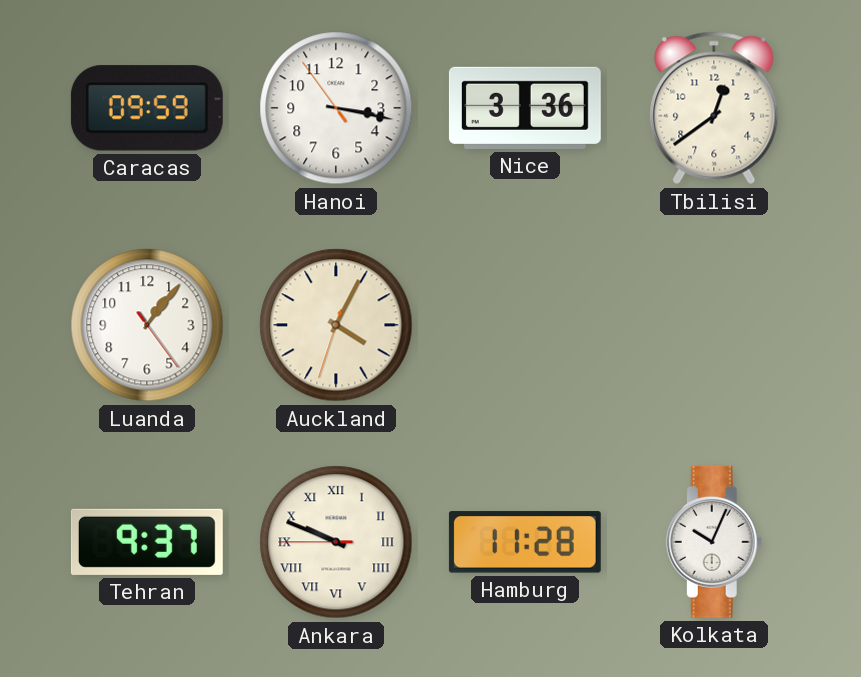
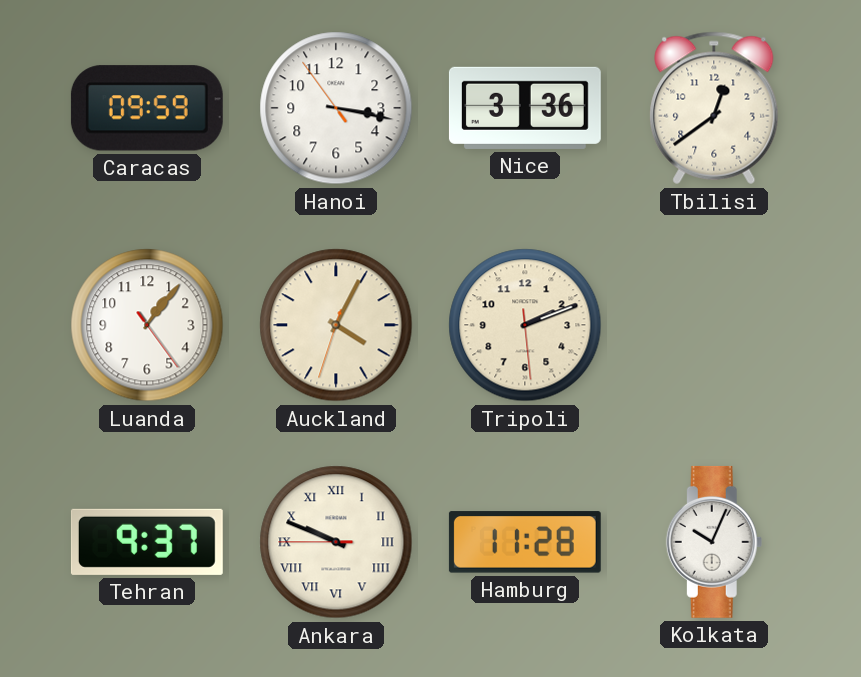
Tripoli: none -> 2:11 (525, 325)
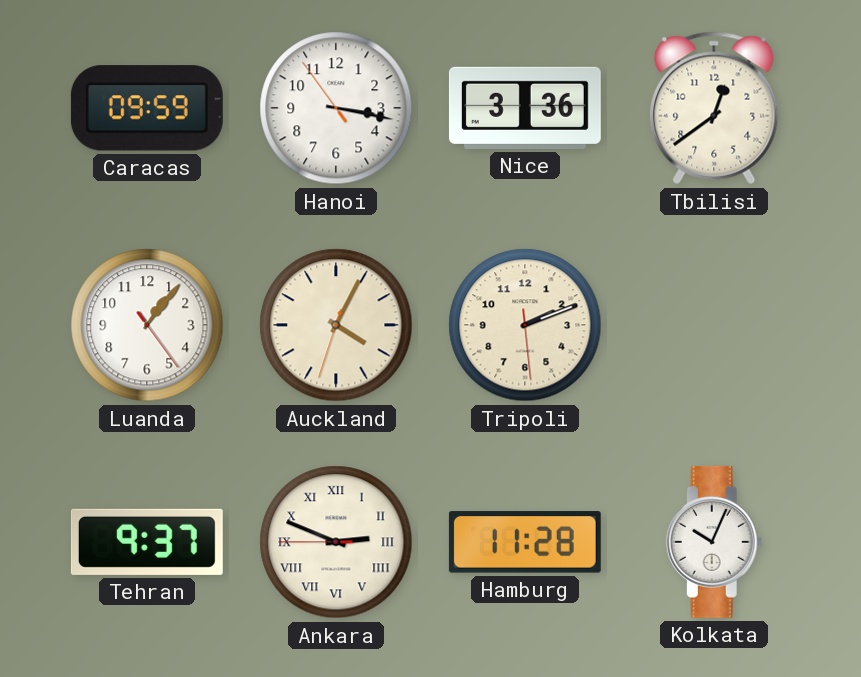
Ankara: 9:48 -> 2:48 (336, 542)
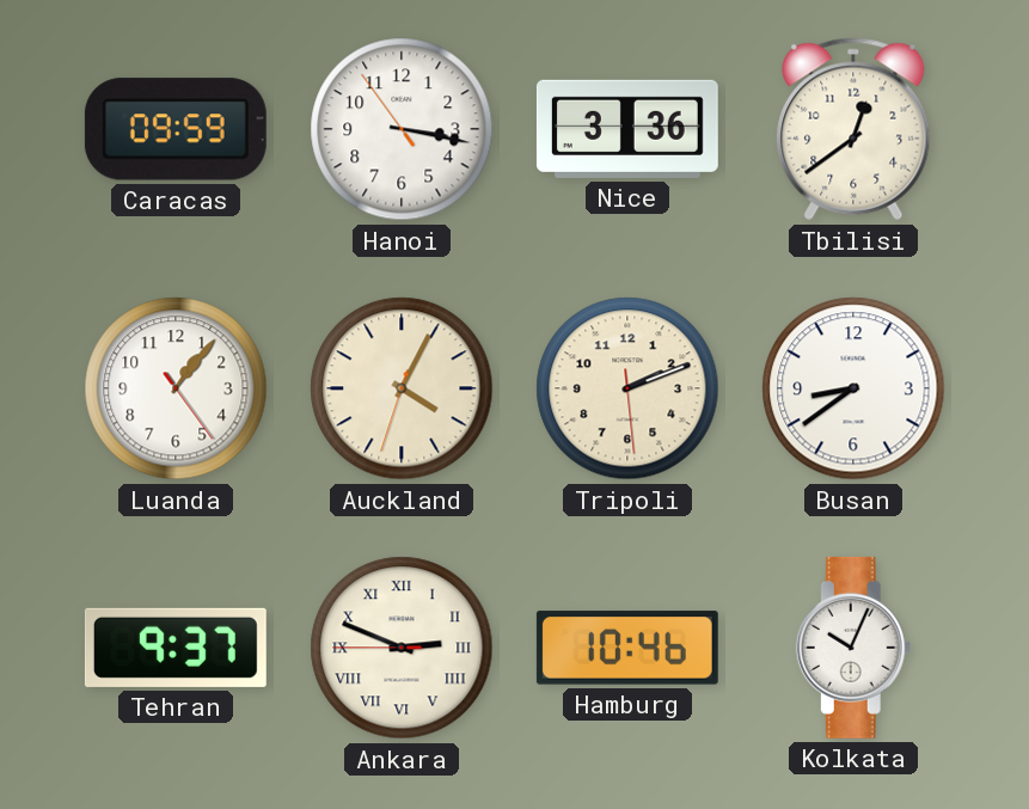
Busan: none -> 8:39 (853, 388)
Hamburg: 11:28 -> 10:46 (627, 648)
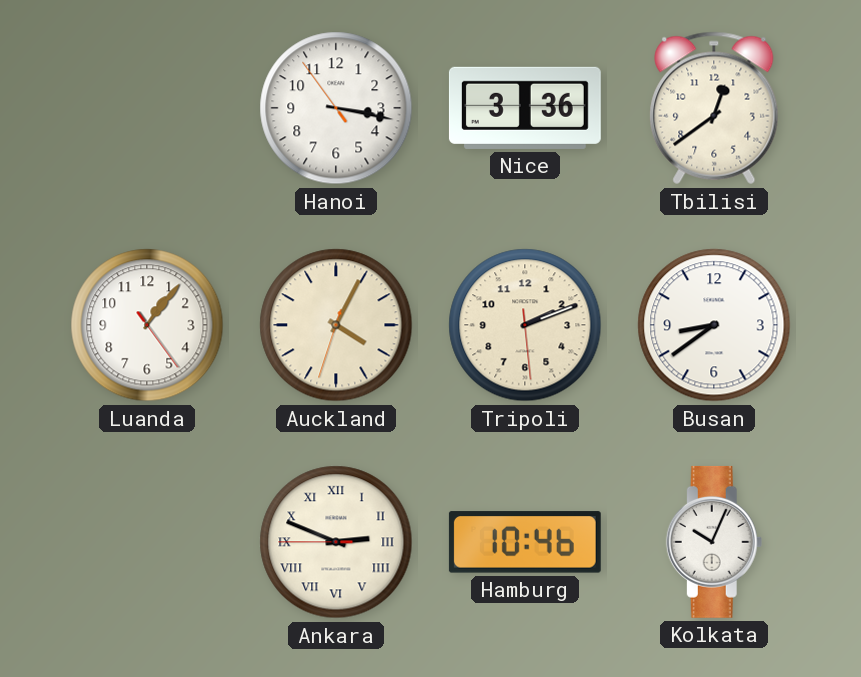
Caracas: 09:59 -> none (176, 129)
Tehran: 9:37 -> none (176, 648)
